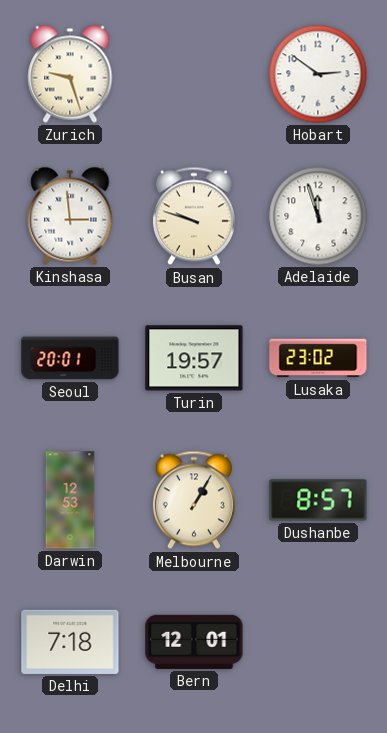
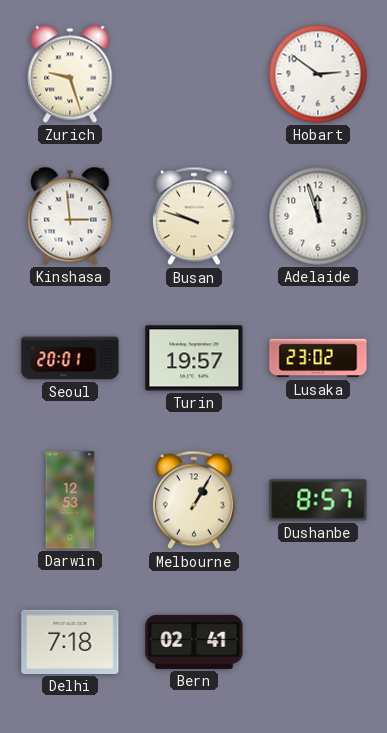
Bern: 12:01 -> 02:41 (194, 642)
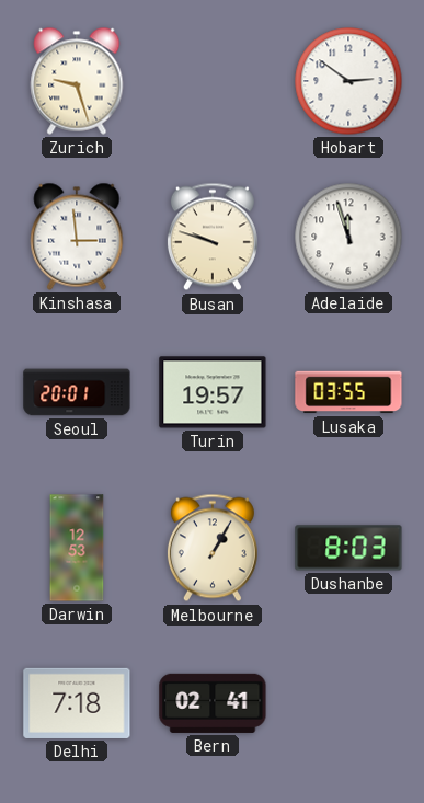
Lusaka: 23:02 -> 03:55 (348, 392)
Dushanbe: 8:57 -> 8:03 (348, 548)
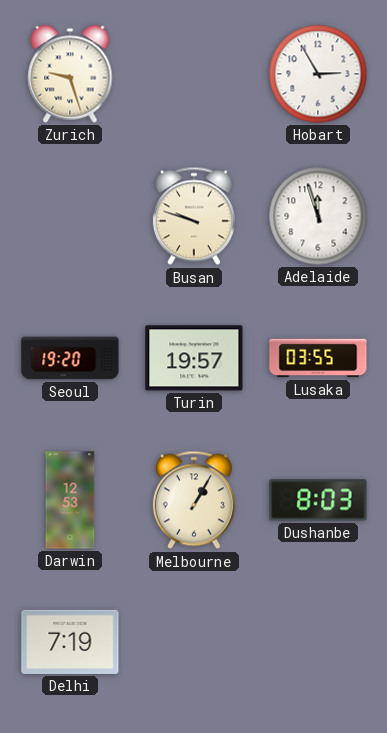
Hobart: 2:51 -> 2:55 (318, 74)
Kinshasa: 2:59 -> none (77, 237)
Seoul: 20:01 -> 19:20 (70, 358)
Delhi: 7:18 -> 7:19 (70, 642)
Bern: 02:41 -> none (213, 703)
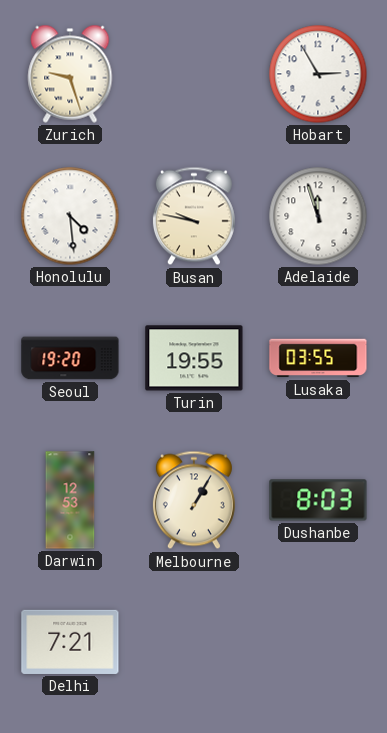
Honolulu: none -> 4:29 (70, 216)
Busan: 9:48 -> 9:47 (194, 216)
Turin: 19:57 -> 19:55 (194, 358)
Delhi: 7:19 -> 7:21 (70, 642)
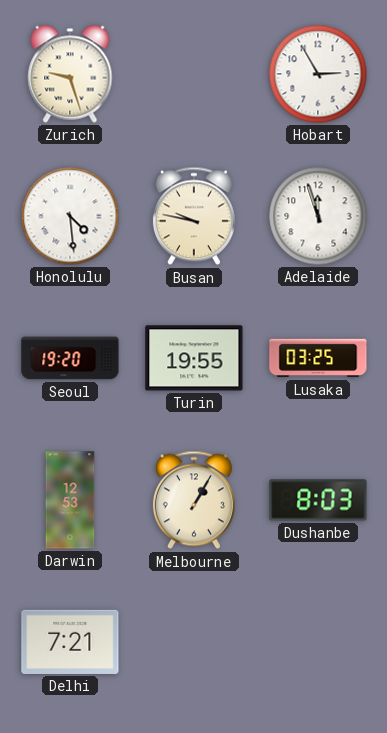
Lusaka: 03:55 -> 03:25 (318, 358)
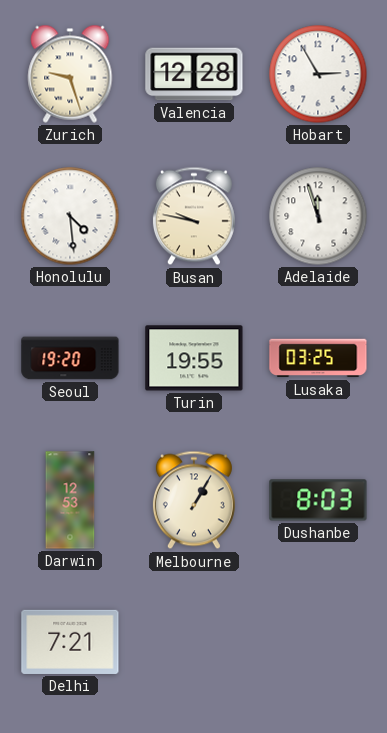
Valencia: none -> 12:28 (194, 74)
